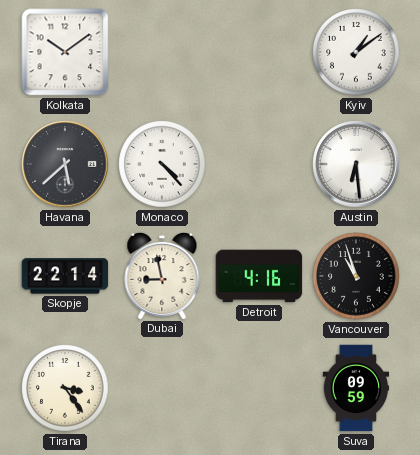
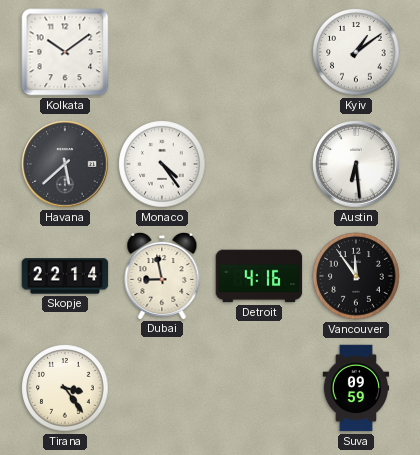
Monaco: 4:23 -> 4:24 (162, 164)
Vancouver: 10:57 -> 11:54 (356, 276)
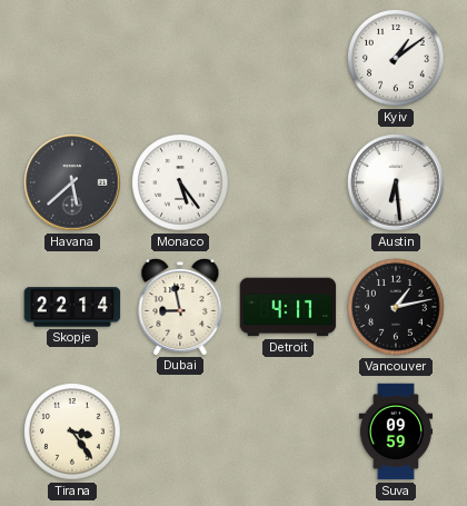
Kolkata: 10:09 -> none (65, 52)
Monaco: 4:24 -> 5:24 (180, 182)
Detroit: 4:16 -> 4:17 (288, 307)
Vancouver: 11:54 -> 1:13 (396, 307)
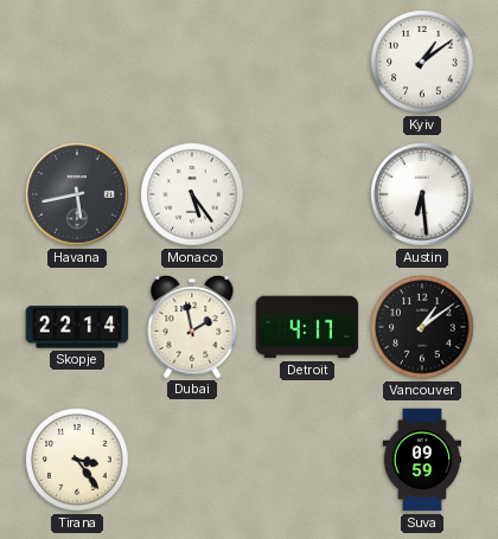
Havana: 5:38 -> 5:43 (77, 194)
Dubai: 8:58 -> 1:58 (192, 326)
Vancouver: 1:13 -> 1:09 (422, 327)
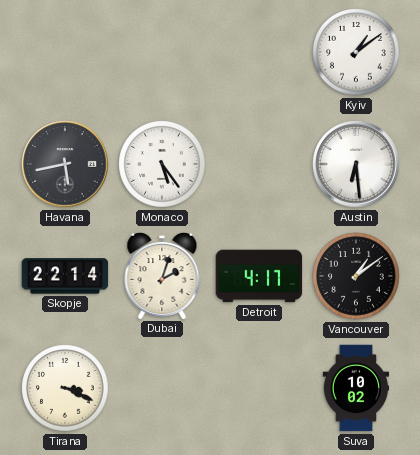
Dubai: 1:58 -> 2:03 (162, 275)
Tirana: 3:24 -> 3:19 (65, 388)
Suva: 09:59 -> 10:02 (356, 388)
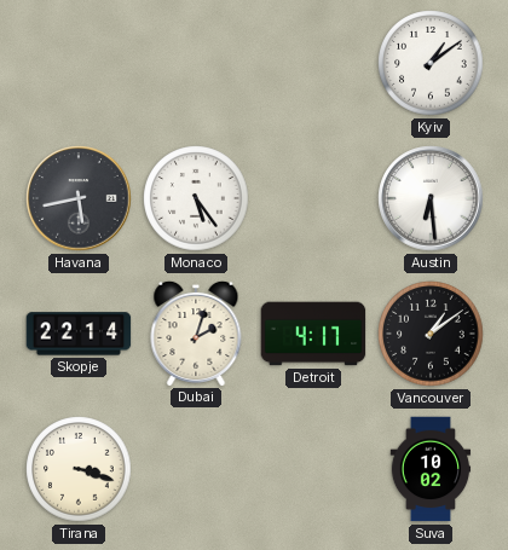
Tirana: 3:19 -> 3:18 (79, 469)
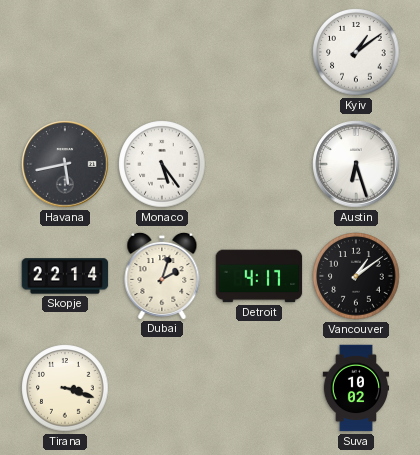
Austin: 6:29 -> 6:27 (356, 164)
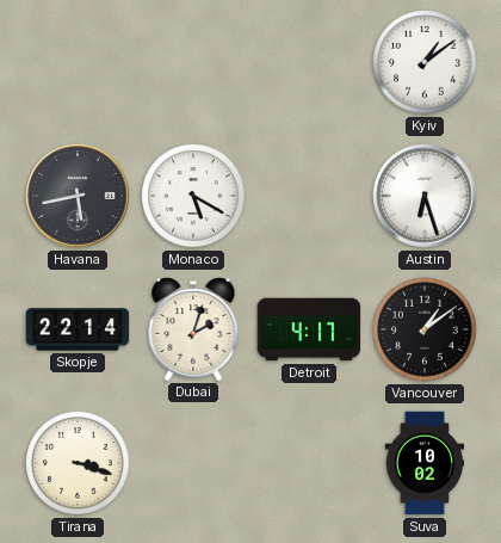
Monaco: 5:24 -> 5:20 (193, 196)
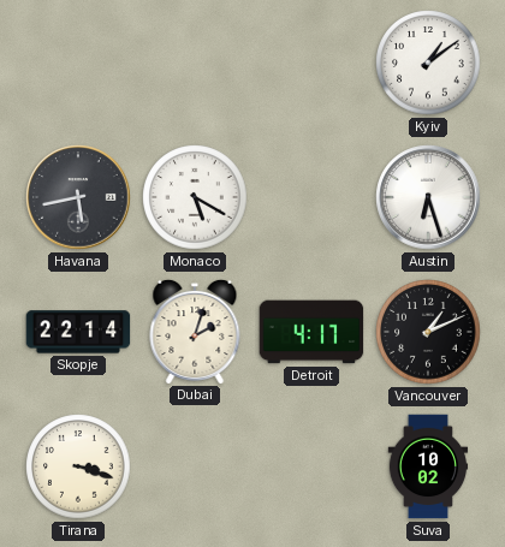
Vancouver: 1:09 -> 1:11 (428, 332)
